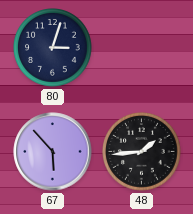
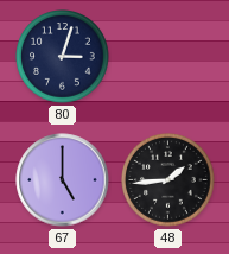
67: 5:53 -> 5:00 (63, 180)
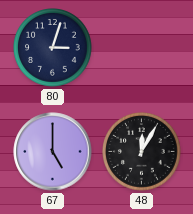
48: 1:44 -> 12:05 (142, 152)
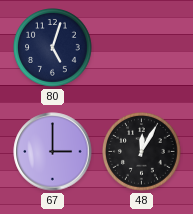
80: 3:03 -> 5:03 (53, 48)
67: 5:00 -> 3:00 (53, 152)
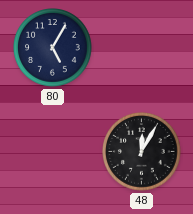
80: 5:03 -> 5:05 (53, 48)
67: 3:00 -> none (53, 152)
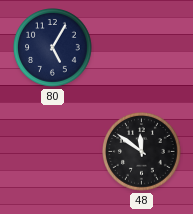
48: 12:05 -> 11:51 (142, 152)
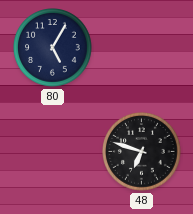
48: 11:51 -> 6:48 (142, 152)
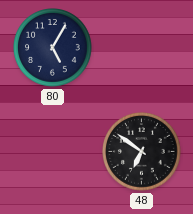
48: 6:48 -> 6:51 (142, 152)
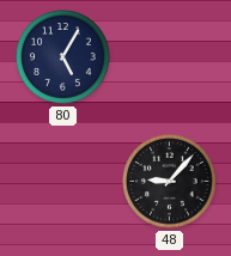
48: 6:51 -> 9:07 (170, 182)
